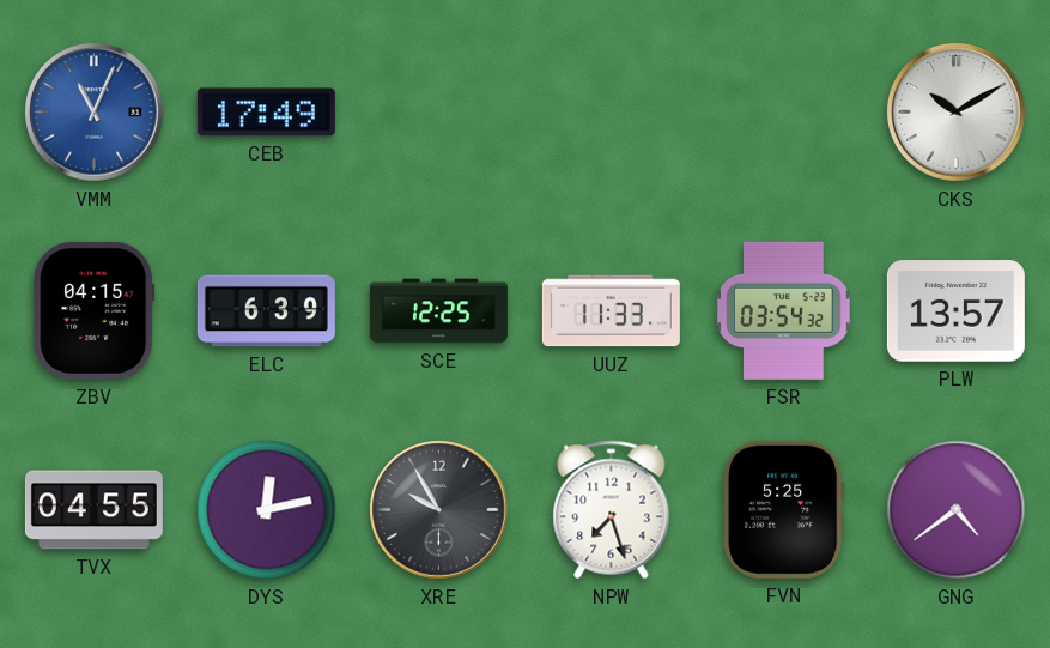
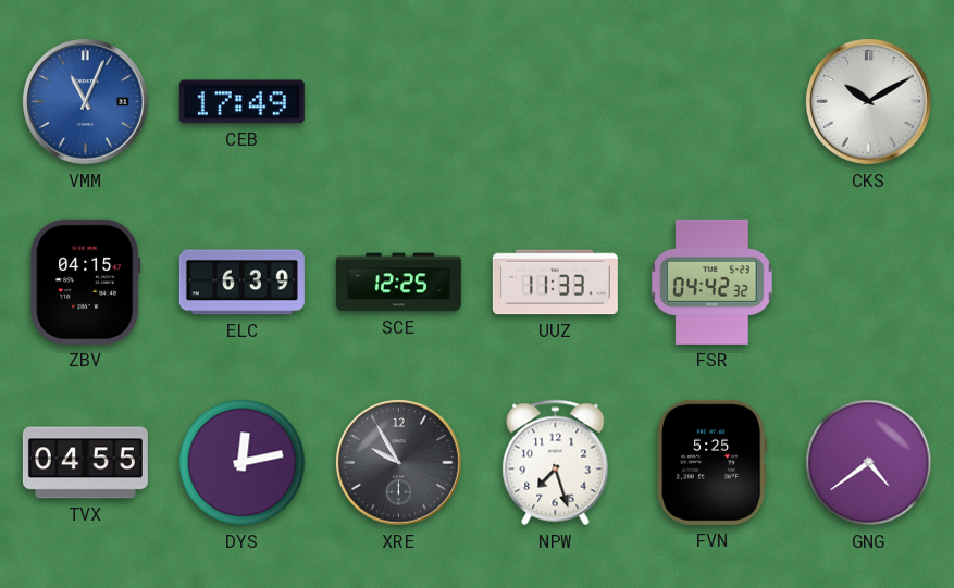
FSR: 03:54 -> 04:42 (713, 282)
PLW: 13:57 -> none (955, 311)
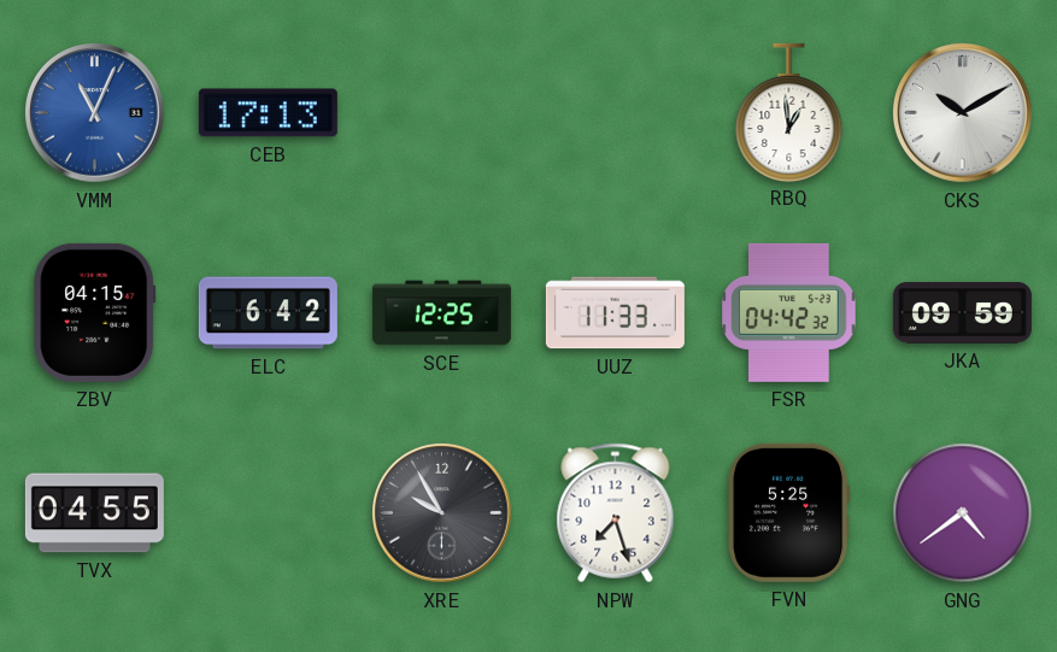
CEB: 17:49 -> 17:13 (268, 113)
RBQ: none -> 12:59 (789, 112)
ELC: 6:39 -> 6:42 (268, 313)
JKA: none -> 09:59 (962, 313)
DYS: 12:13 -> none (243, 463)
